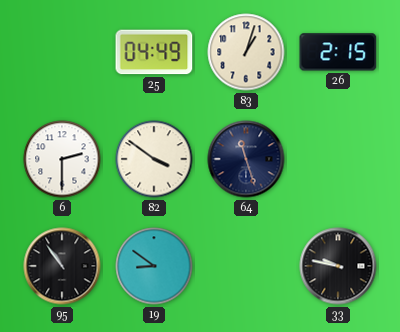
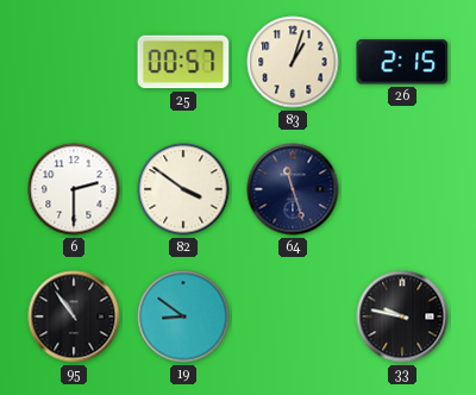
25: 04:49 -> 00:57 (183, 62)
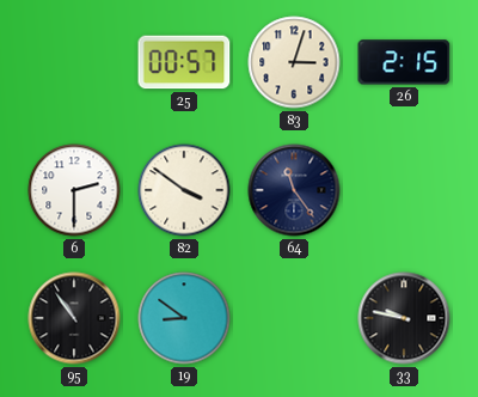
83: 1:03 -> 3:03 (294, 62)
64: 11:27 -> 11:24 (294, 190)
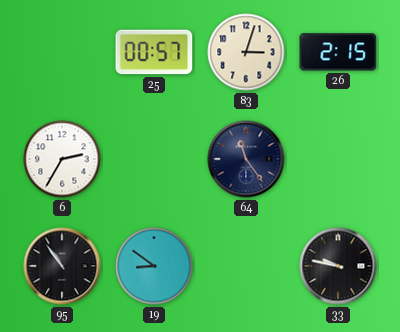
6: 2:30 -> 2:35 (62, 159)
82: 3:51 -> none (184, 190)
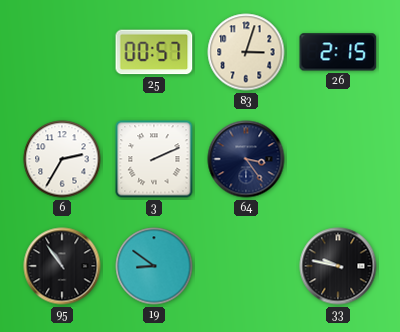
3: none -> 2:11 (154, 159)
64: 11:24 -> 3:24 (246, 159)
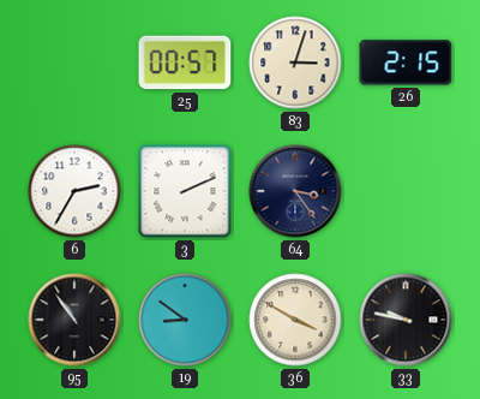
36: none -> 3:50 (295, 320)
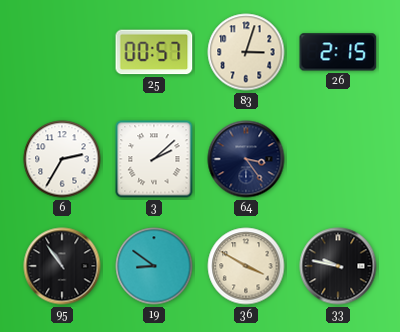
3: 2:11 -> 2:08 (154, 159)
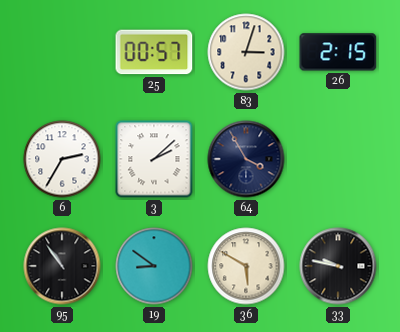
64: 3:24 -> 3:55 (246, 159)
36: 3:50 -> 5:50 (246, 266)
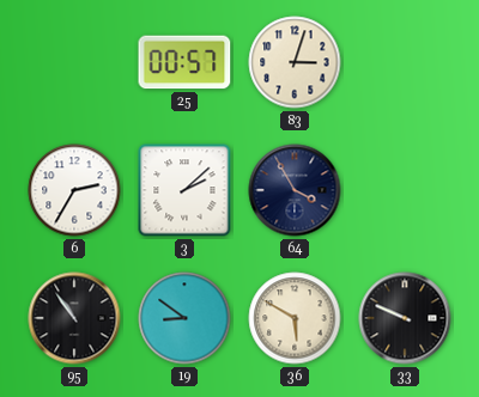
26: 2:15 -> none (338, 52)
33: 9:47 -> 9:49 (405, 318)
